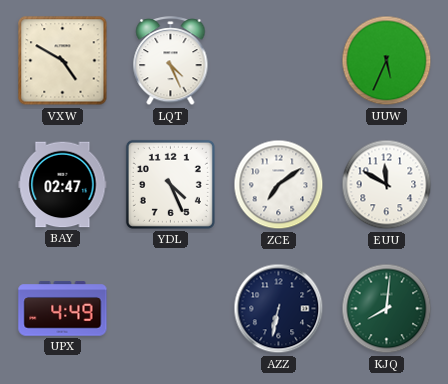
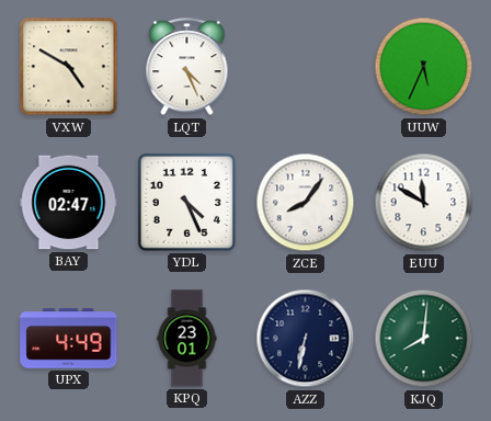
ZCE: 7:09 -> 8:06 (306, 203)
KPQ: none -> 23:01 (187, 339)
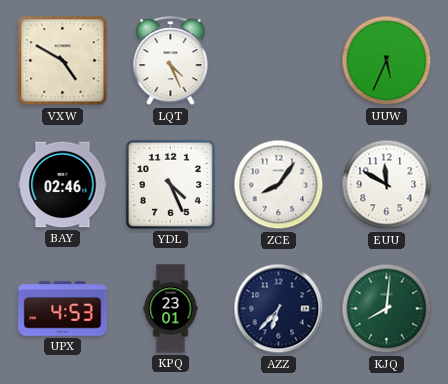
BAY: 02:47 -> 02:46 (63, 185)
UPX: 4:49 -> 4:53 (63, 309)
AZZ: 6:32 -> 6:37 (279, 309)
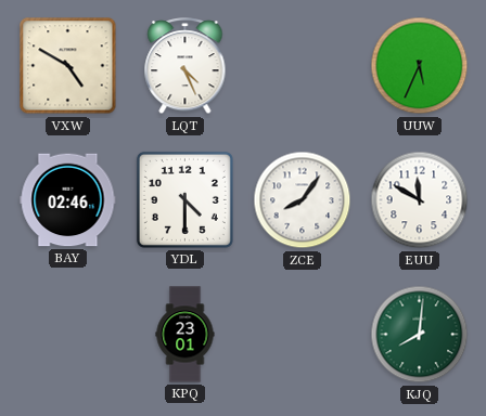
YDL: 4:26 -> 4:30 (184, 199)
UPX: 4:53 -> none (63, 309)
AZZ: 6:37 -> none (279, 309)
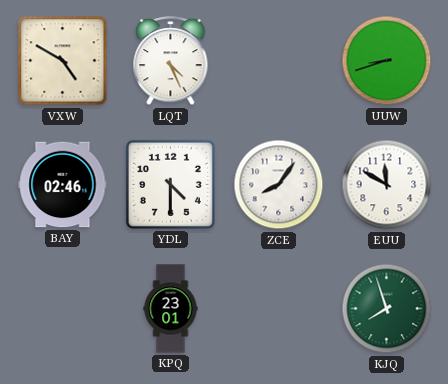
UUW: 5:34 -> 8:42 (387, 61)
KJQ: 8:01 -> 7:57 (387, 309)
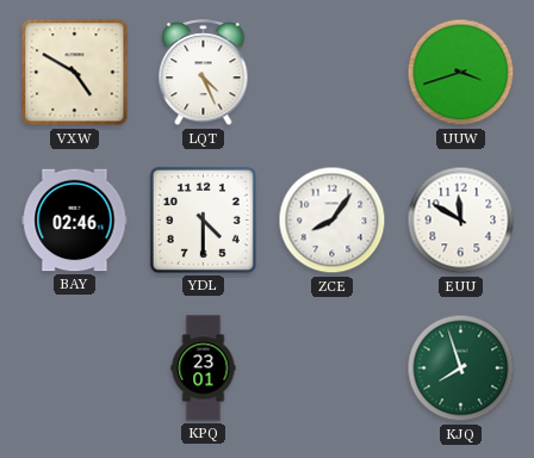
UUW: 8:42 -> 3:42 (461, 73)
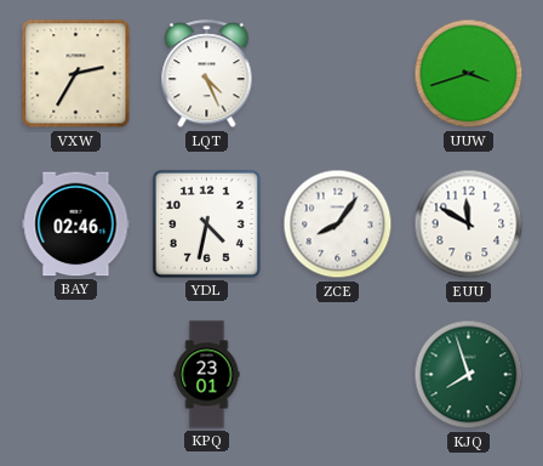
VXW: 4:50 -> 2:35 (76, 74)
YDL: 4:30 -> 4:32 (206, 223)
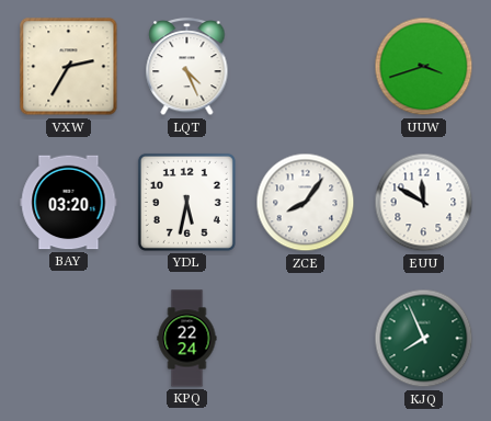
BAY: 02:46 -> 03:20 (69, 203)
YDL: 4:32 -> 5:32 (186, 202)
KPQ: 23:01 -> 22:24 (187, 339)
KJQ: 7:57 -> 7:56 (424, 339)
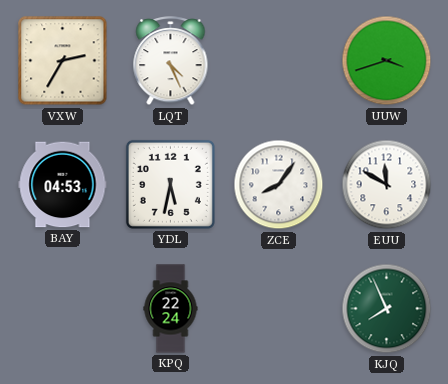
BAY: 03:20 -> 04:53 (63, 185)
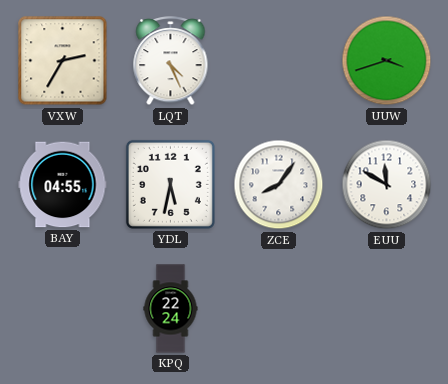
BAY: 04:53 -> 04:55 (63, 185)
KJQ: 7:56 -> none (387, 309)
